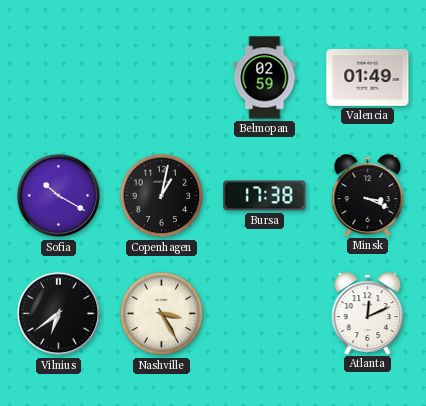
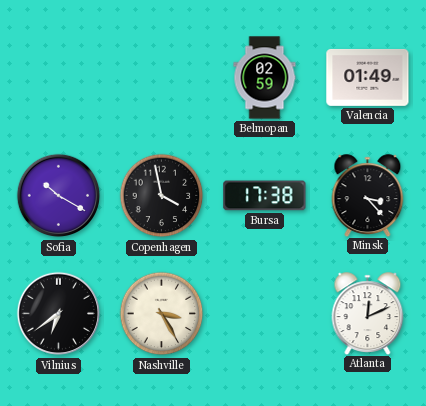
Copenhagen: 1:02 -> 3:58 (162, 196)
Minsk: 3:19 -> 3:23 (368, 195)
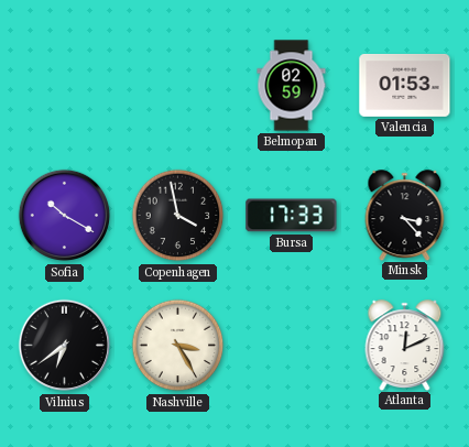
Valencia: 01:49 -> 01:53 (405, 85)
Bursa: 17:38 -> 17:33 (292, 216)
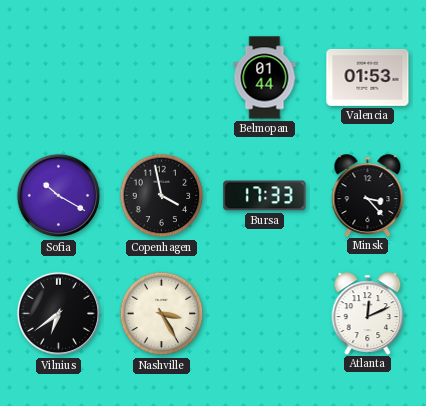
Belmopan: 02:59 -> 01:44 (265, 78)
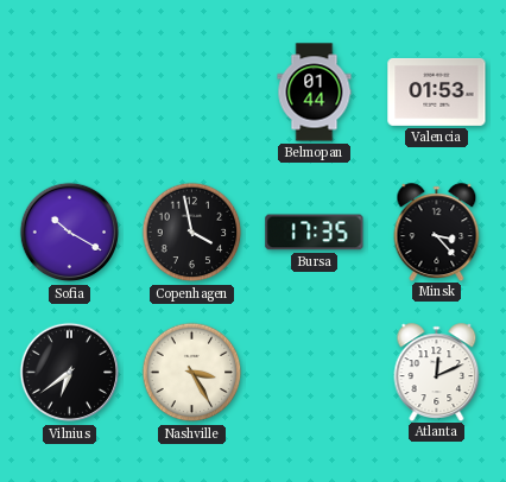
Bursa: 17:33 -> 17:35 (315, 233)
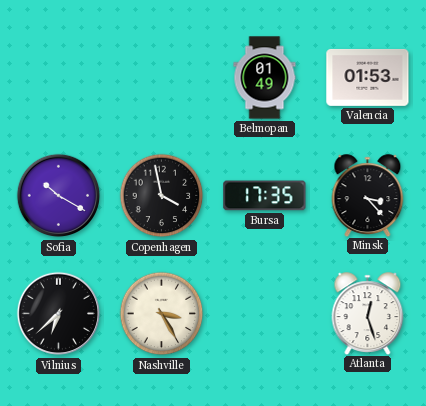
Belmopan: 01:44 -> 01:49 (265, 78)
Vilnius: 6:39 -> 6:38 (59, 314)
Atlanta: 12:11 -> 12:27 (368, 313)
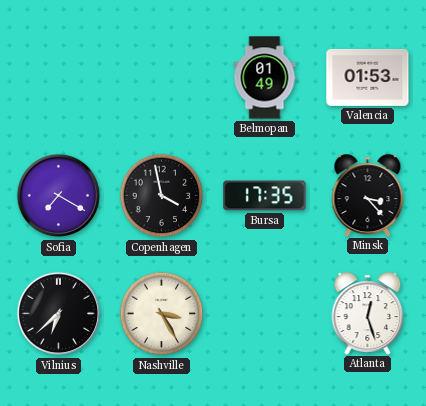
Sofia: 10:20 -> 7:20 (59, 196)
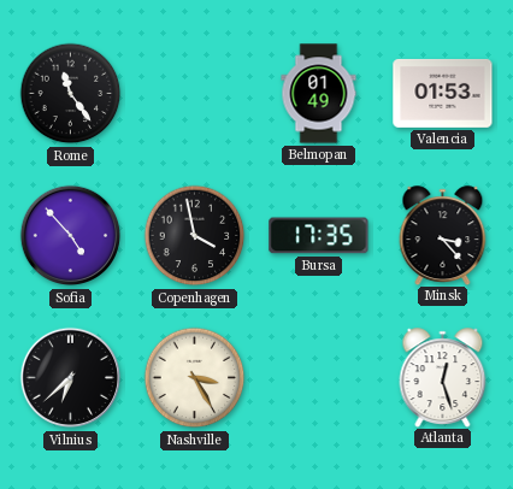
Rome: none -> 11:24 (71, 94)
Sofia: 7:20 -> 4:53 (71, 236)
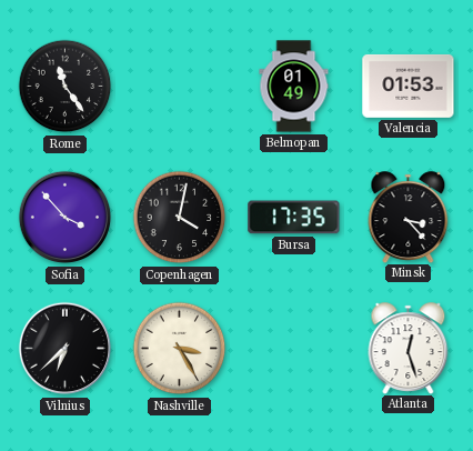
Sofia: 4:53 -> 3:53 (66, 218)
Copenhagen: 3:58 -> 4:02 (180, 218)
